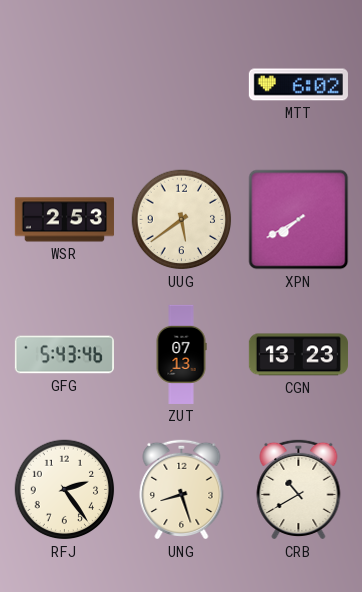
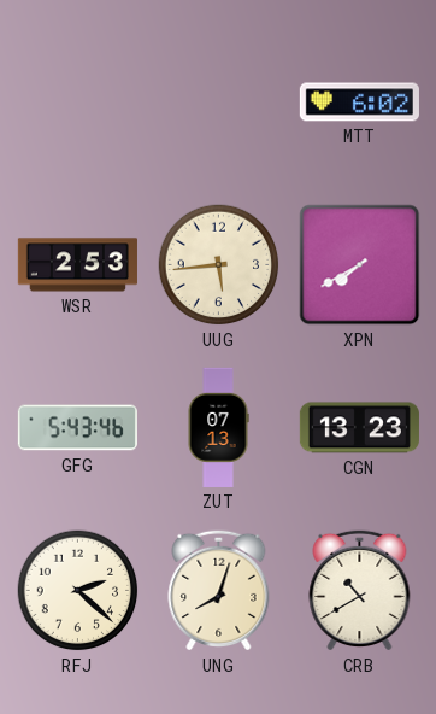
UUG: 5:39 -> 5:44 (219, 265)
RFJ: 2:24 -> 2:22 (78, 591)
UNG: 8:27 -> 8:03 (219, 590)
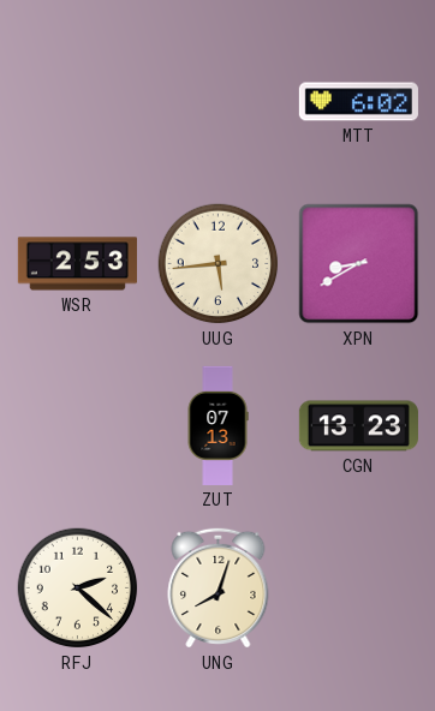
XPN: 7:40 -> 8:40 (359, 264)
GFG: 5:43 -> none (77, 428)
CRB: 10:40 -> none (360, 590)
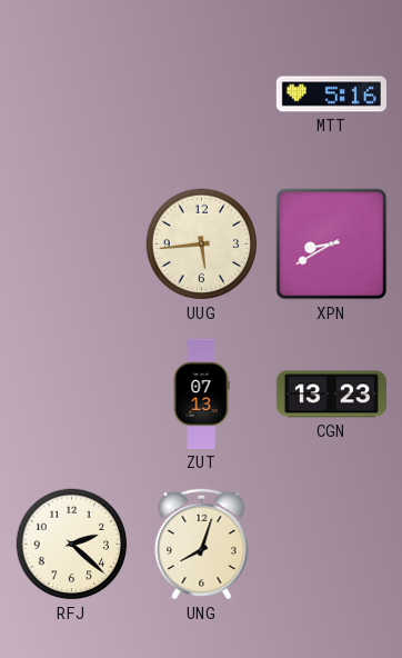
MTT: 6:02 -> 5:16 (331, 94)
WSR: 2:53 -> none (77, 264)
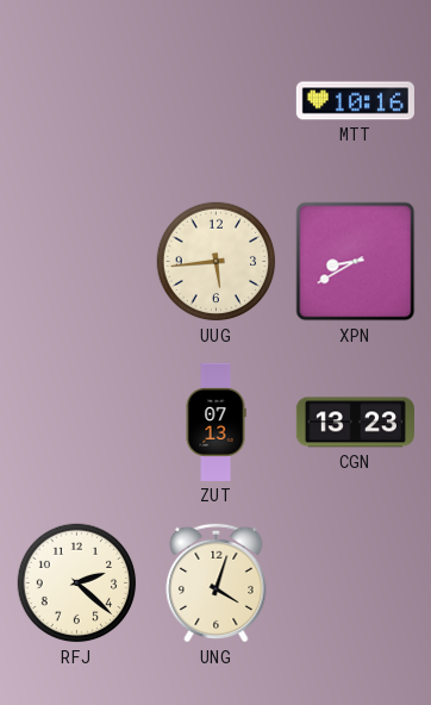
MTT: 5:16 -> 10:16 (355, 101)
UNG: 8:03 -> 4:03 (217, 582)
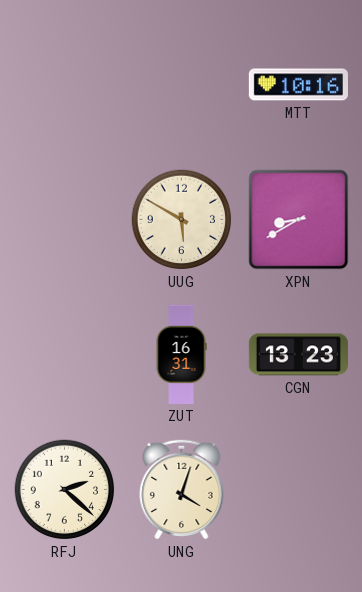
UUG: 5:44 -> 5:50 (182, 220)
ZUT: 07:13 -> 16:31 (181, 354)
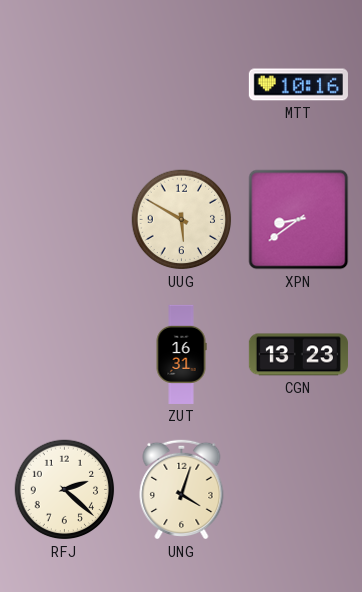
XPN: 8:40 -> 8:39 (299, 220)
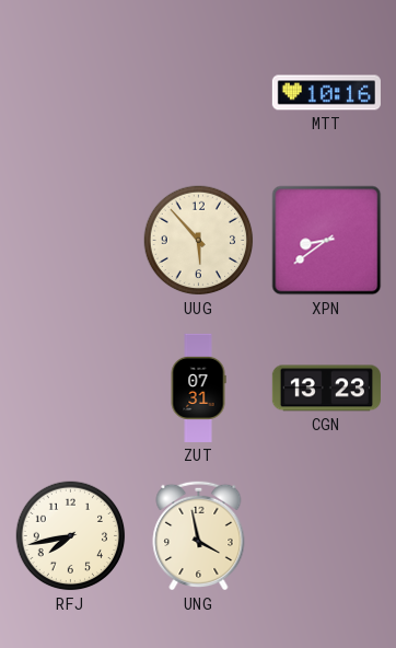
UUG: 5:50 -> 5:53 (199, 241)
ZUT: 16:31 -> 07:31 (198, 387)
RFJ: 2:22 -> 7:43 (71, 536)
UNG: 4:03 -> 3:58 (199, 535)
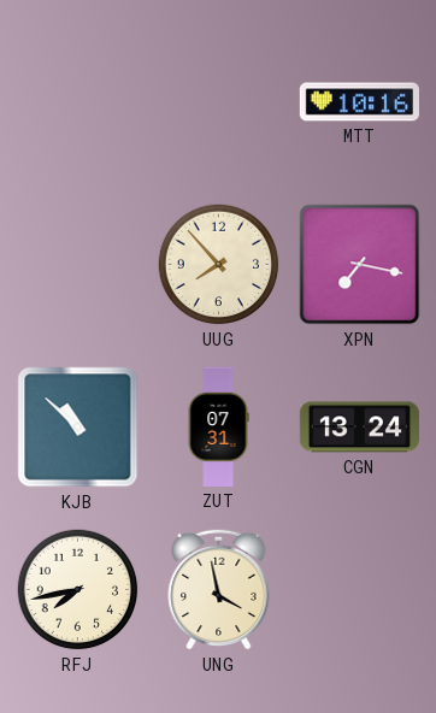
UUG: 5:53 -> 7:53 (219, 265)
XPN: 8:39 -> 7:17 (360, 265)
KJB: none -> 10:52 (78, 428)
CGN: 13:23 -> 13:24 (359, 428)
